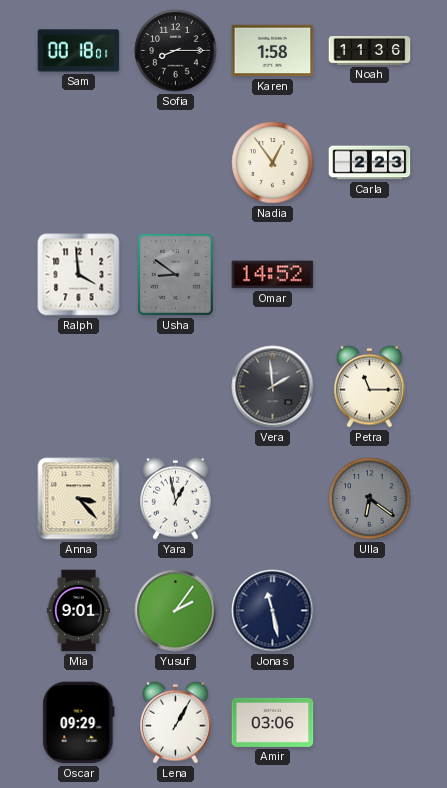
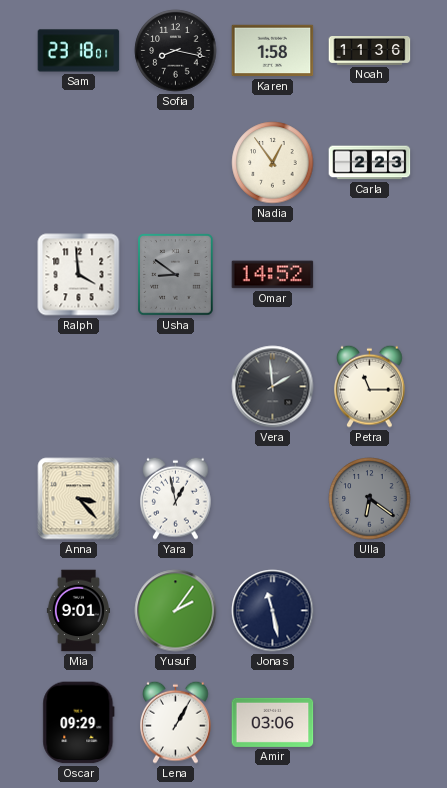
Sam: 00:18 -> 23:18 (79, 51)
Sofia: 8:15 -> 8:17 (176, 51)
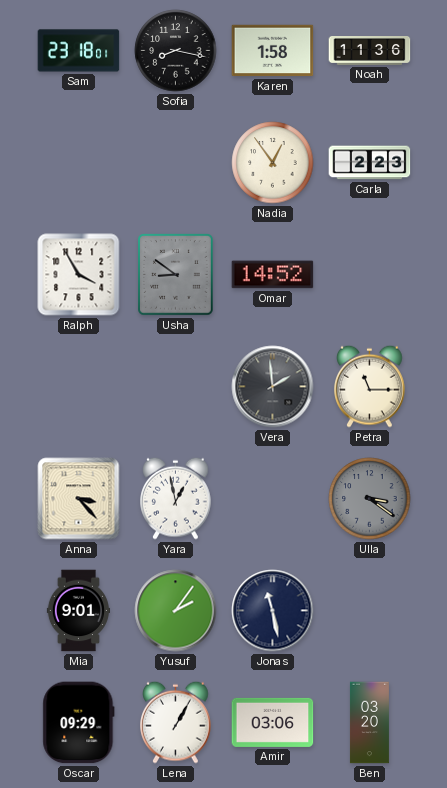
Ralph: 3:59 -> 3:55 (79, 275)
Ulla: 6:21 -> 3:21 (370, 499)
Ben: none -> 03:20 (369, 723)
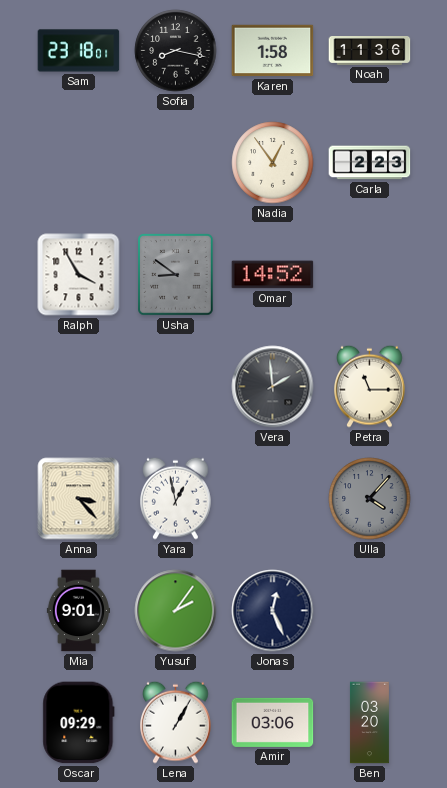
Ulla: 3:21 -> 4:07 (370, 499)
Jonas: 11:28 -> 12:26 (273, 611)
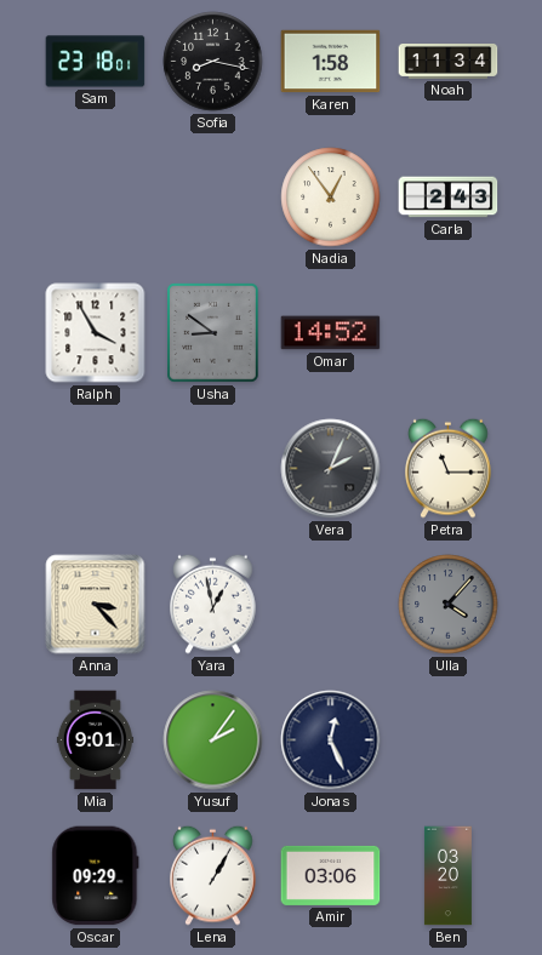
Noah: 11:36 -> 11:34 (449, 62)
Carla: 2:23 -> 2:43 (449, 198)
Vera: 1:59 -> 2:04 (331, 469)
